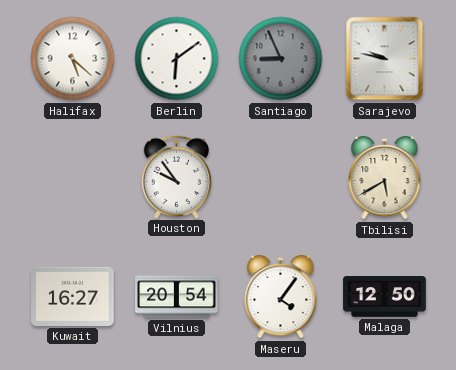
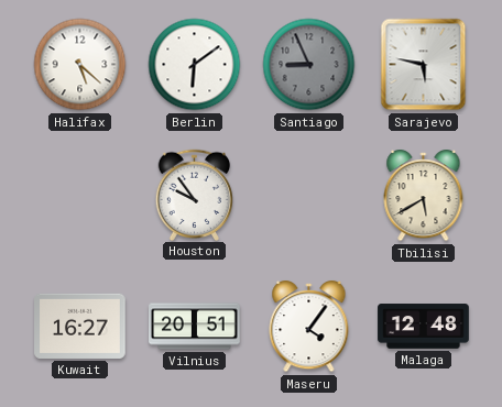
Sarajevo: 9:47 -> 5:47 (424, 65)
Vilnius: 20:54 -> 20:51 (195, 327)
Malaga: 12:50 -> 12:48 (424, 327)
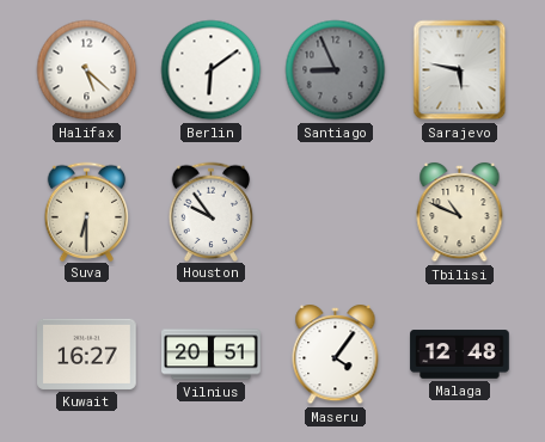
Suva: none -> 6:30 (87, 211)
Tbilisi: 5:40 -> 10:49 (460, 213)
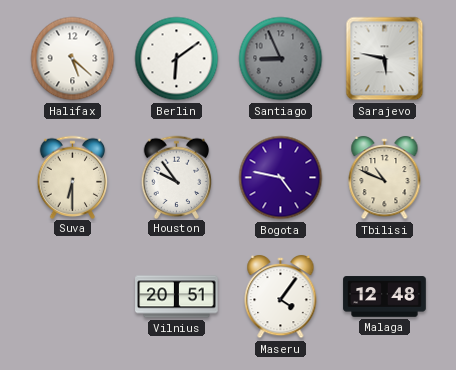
Bogota: none -> 4:47 (281, 178)
Kuwait: 16:27 -> none (87, 354)
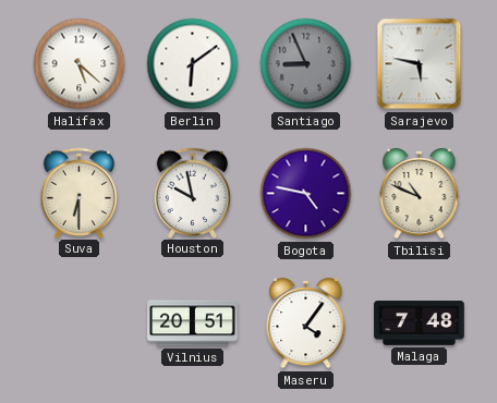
Houston: 9:54 -> 9:58 (193, 193)
Malaga: 12:48 -> 7:48 (420, 323)
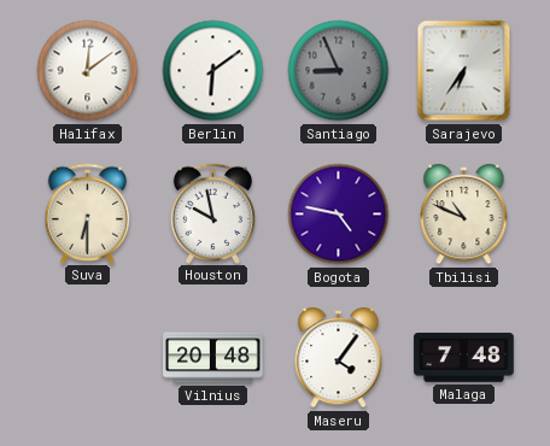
Halifax: 5:22 -> 12:09 (88, 71)
Sarajevo: 5:47 -> 6:36 (464, 71)
Vilnius: 20:51 -> 20:48 (213, 358)
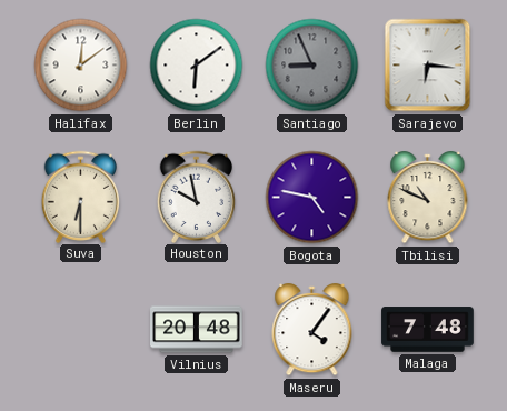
Sarajevo: 6:36 -> 6:16 (428, 66)
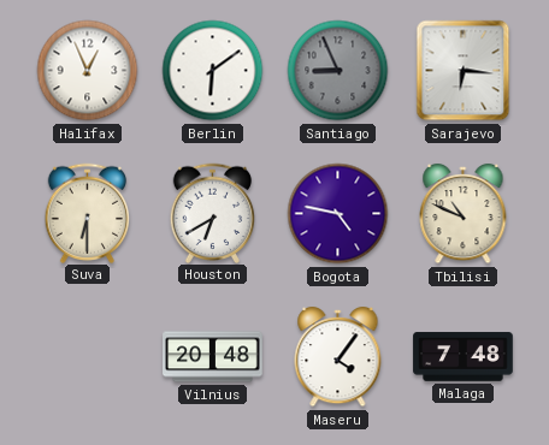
Halifax: 12:09 -> 12:56 (88, 71)
Houston: 9:58 -> 6:40 (213, 213)
